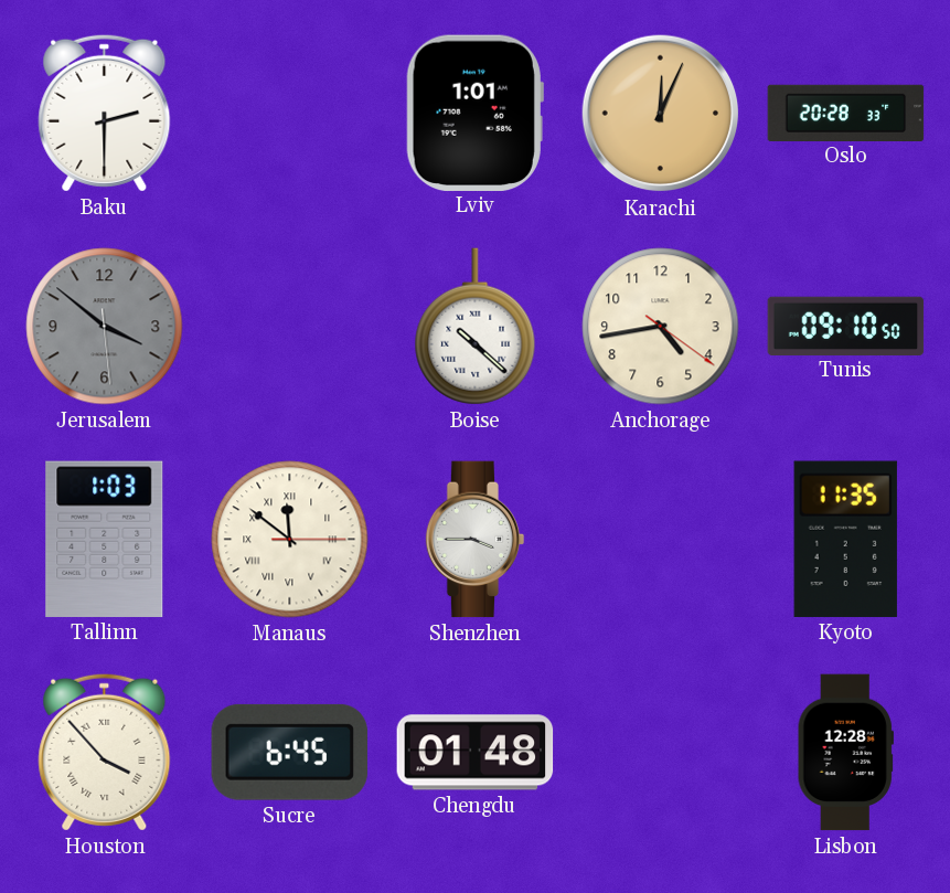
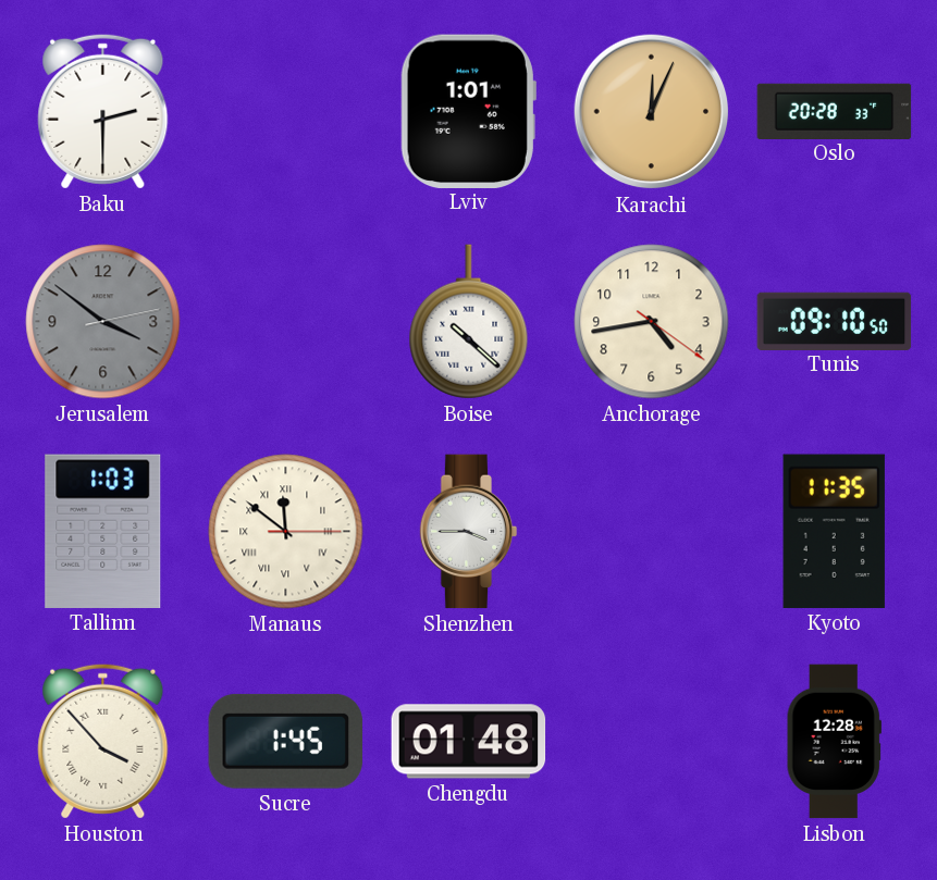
Jerusalem: 3:51:29 -> 3:51:13 (103, 322)
Sucre: 6:45 -> 1:45 (285, 741)
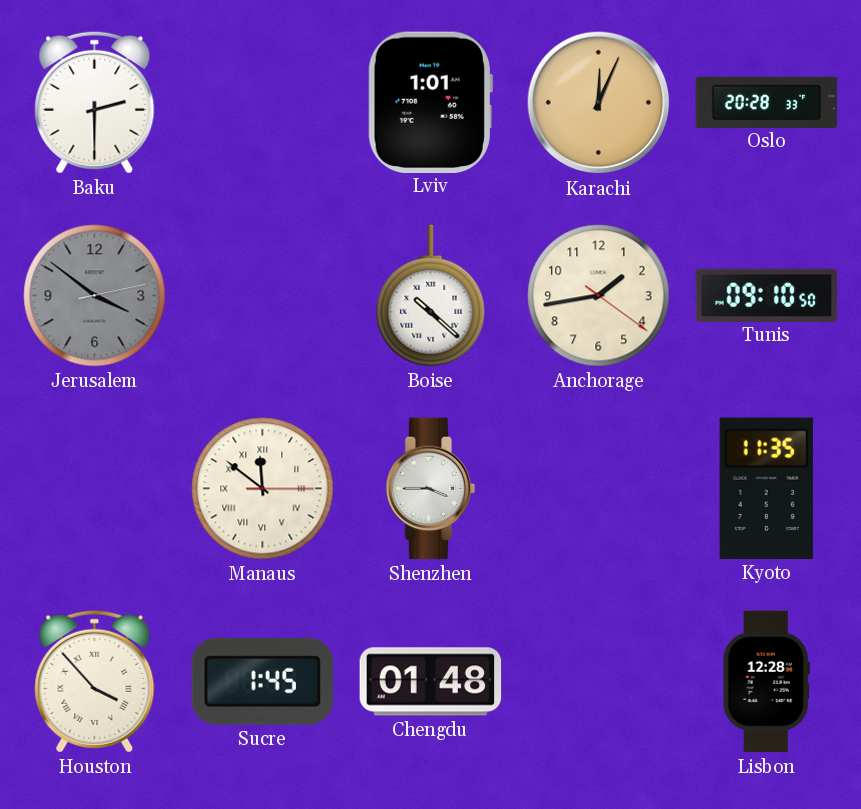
Anchorage: 4:43 -> 1:43 (599, 296)
Tallinn: 1:03 -> none (103, 531)
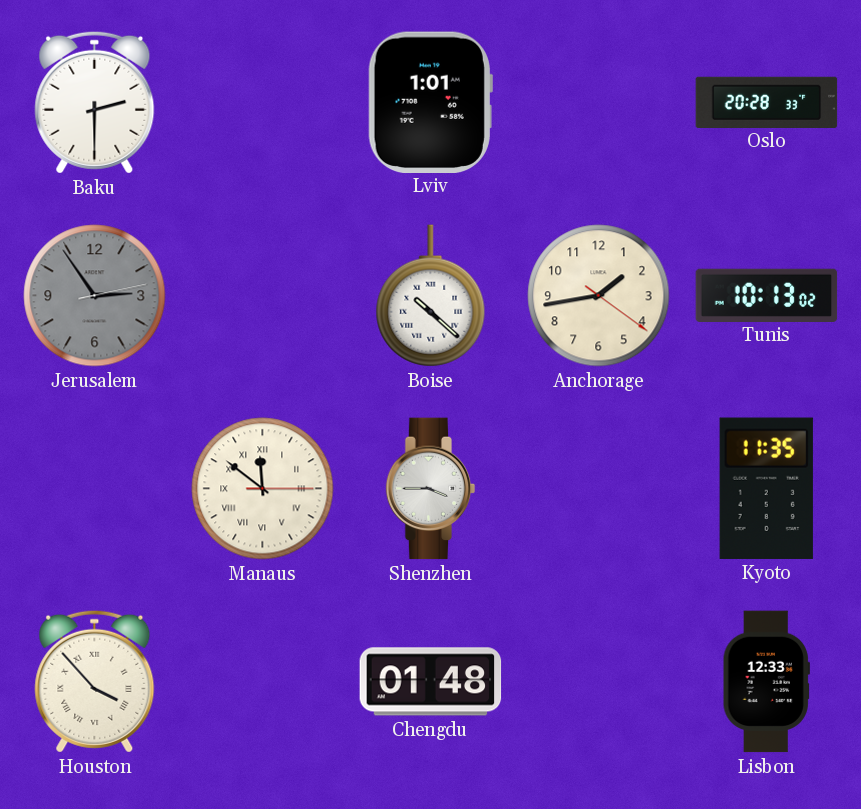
Karachi: 12:04 -> none (599, 103)
Jerusalem: 3:51 -> 2:54 (95, 296)
Tunis: 09:10 -> 10:13 (767, 295)
Sucre: 1:45 -> none (262, 681)
Lisbon: 12:28 -> 12:33 (766, 682)
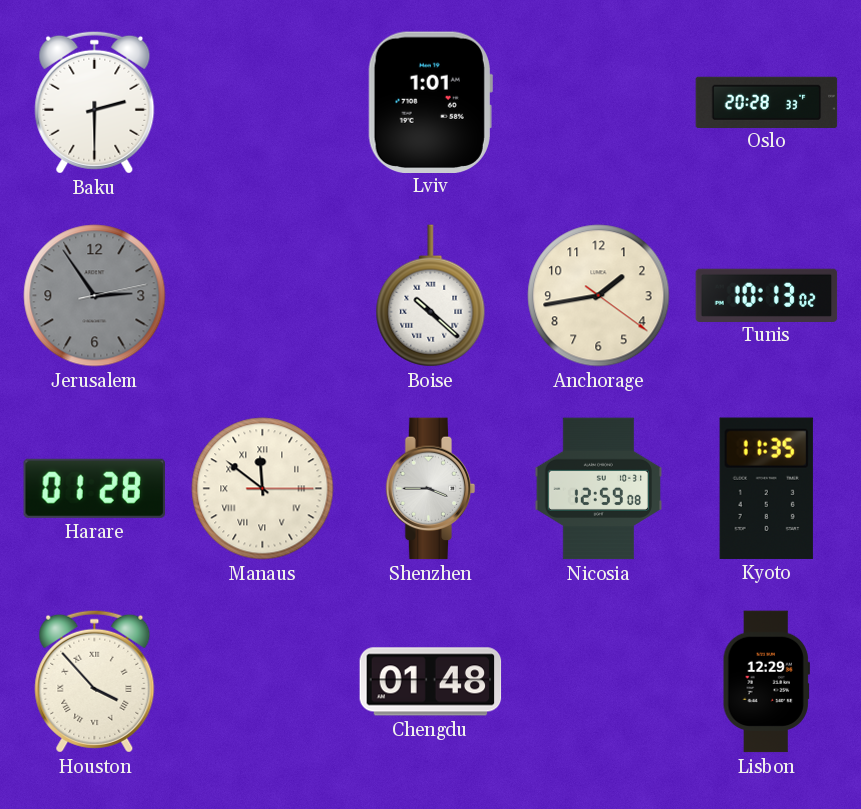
Harare: none -> 01:28 (94, 488)
Nicosia: none -> 12:59 (599, 489)
Lisbon: 12:33 -> 12:29 (766, 682)
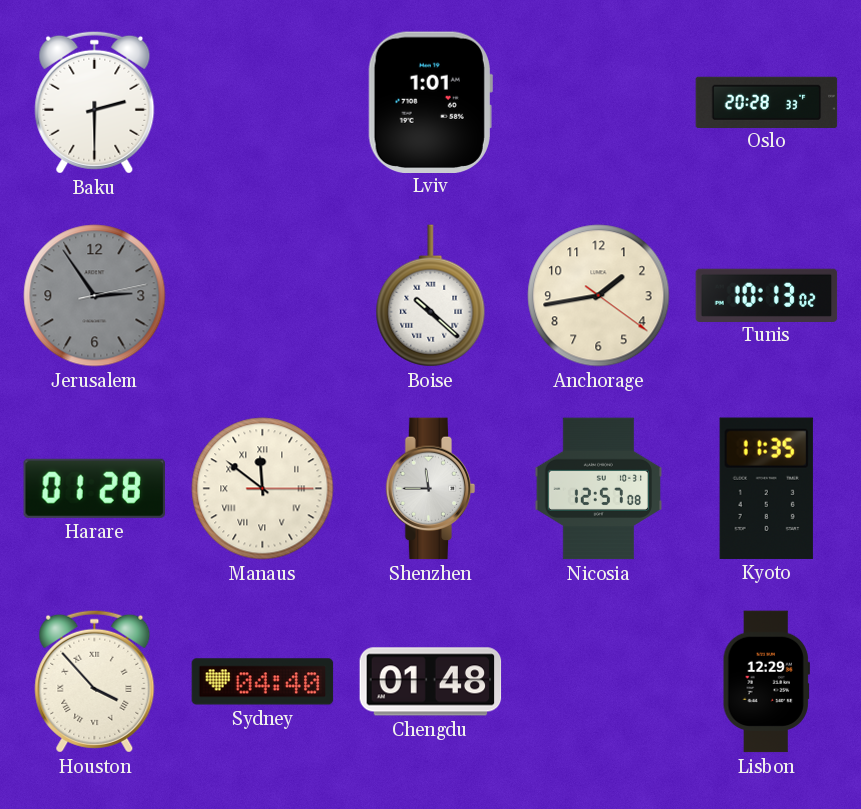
Shenzhen: 3:45 -> 11:45 (431, 489)
Nicosia: 12:59 -> 12:57 (599, 489)
Sydney: none -> 04:40 (263, 682)
